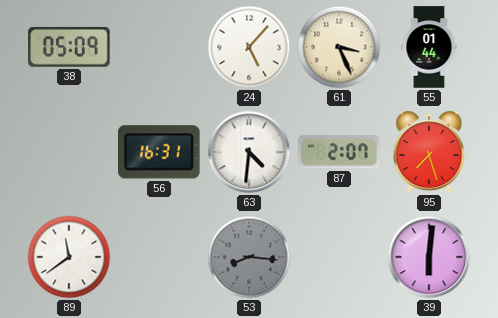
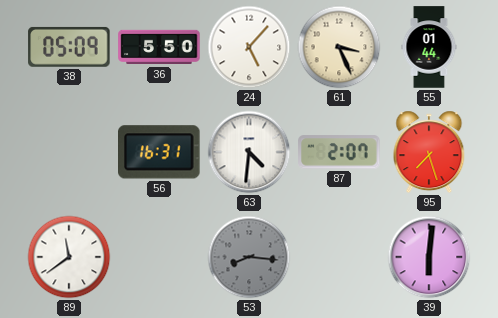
36: none -> 5:50 (159, 47)
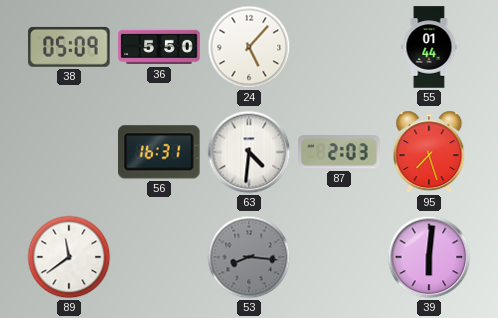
61: 3:26 -> none (339, 47)
87: 2:07 -> 2:03 (339, 152)
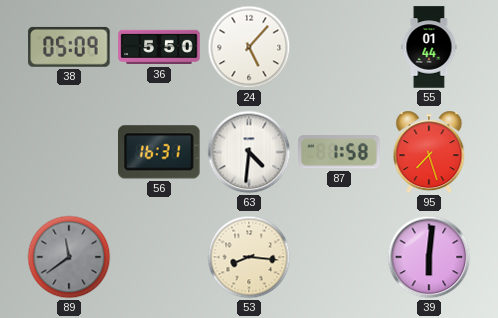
87: 2:03 -> 1:58 (339, 152)
89 dial: white -> grey (69, 257)
53 dial: grey -> cream (249, 257)
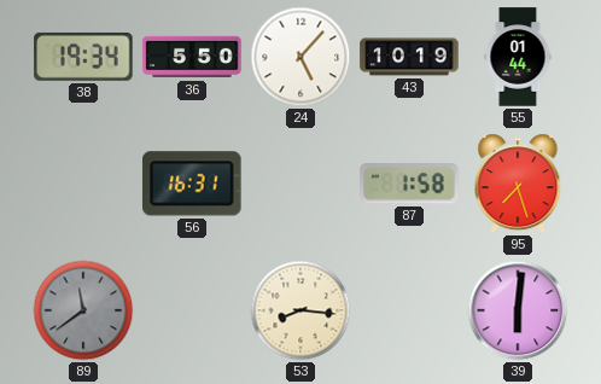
38: 05:09 -> 19:34 (83, 57)
43: none -> 10:19 (409, 57)
63: 4:31 -> none (249, 152)
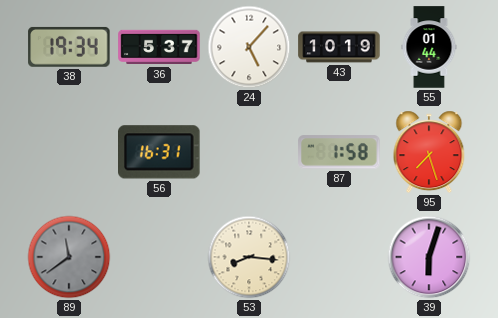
36: 5:50 -> 5:37 (159, 47)
39: 6:01 -> 6:03 (429, 257)
